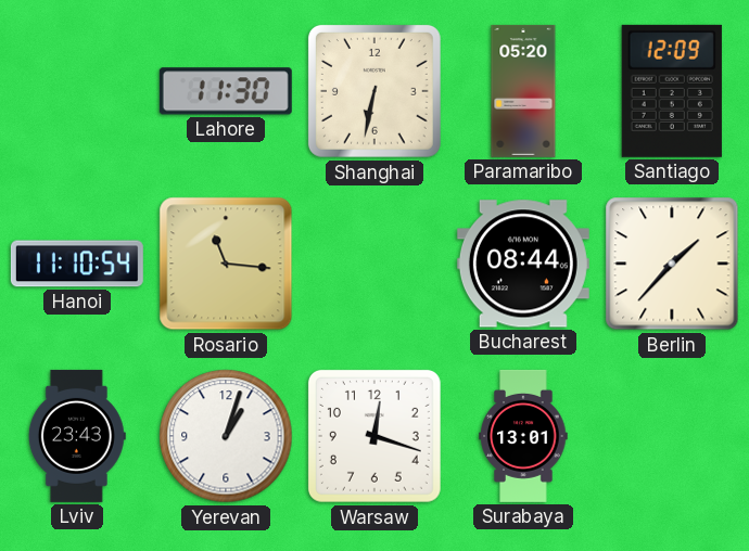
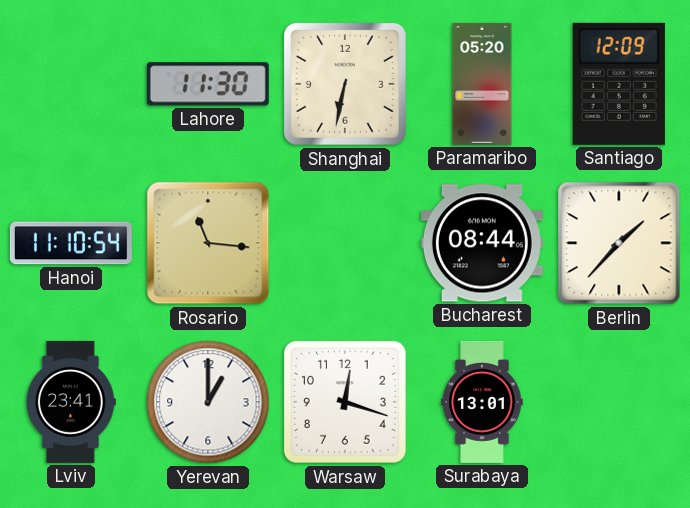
Lviv: 23:43 -> 23:41 (71, 402)
Yerevan: 1:03 -> 1:00 (208, 402)
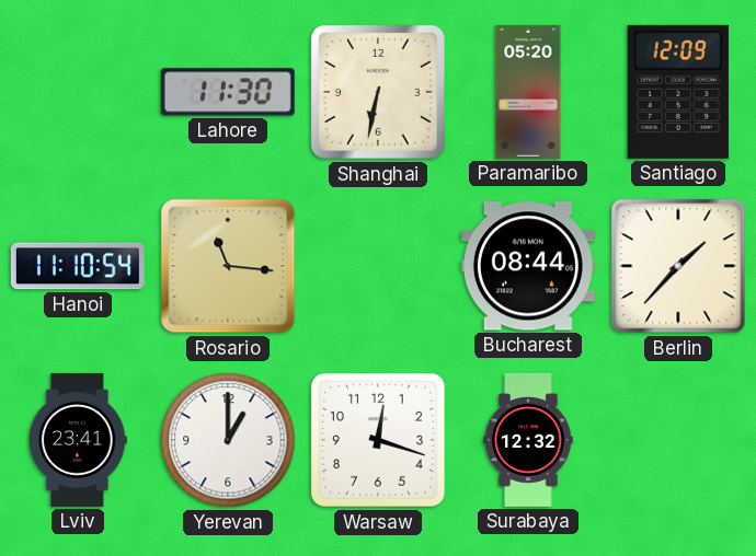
Surabaya: 13:01 -> 12:32 (528, 440)
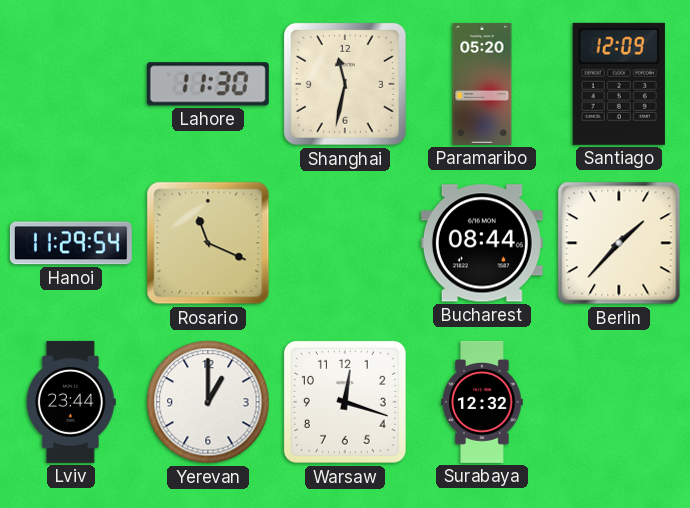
Shanghai: 6:32 -> 11:32 (345, 84)
Hanoi: 11:10 -> 11:29 (71, 243)
Rosario: 11:16 -> 11:19 (208, 243)
Lviv: 23:41 -> 23:44 (71, 402)
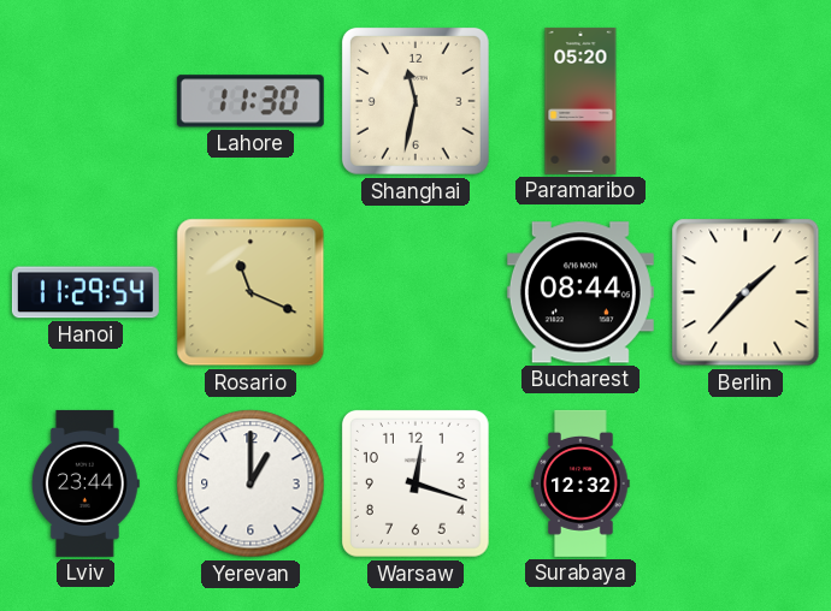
Santiago: 12:09 -> none (619, 84)
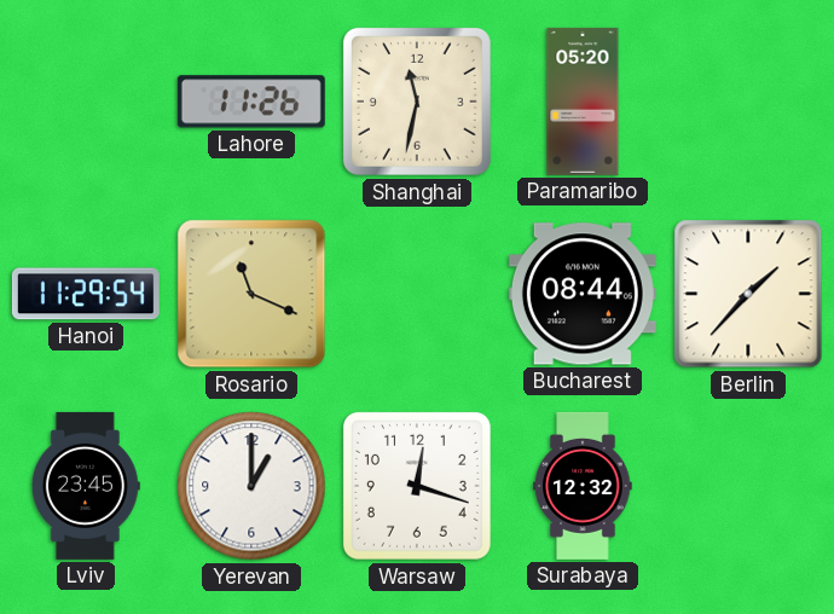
Lahore: 11:30 -> 11:26 (251, 102)
Lviv: 23:44 -> 23:45 (86, 486)
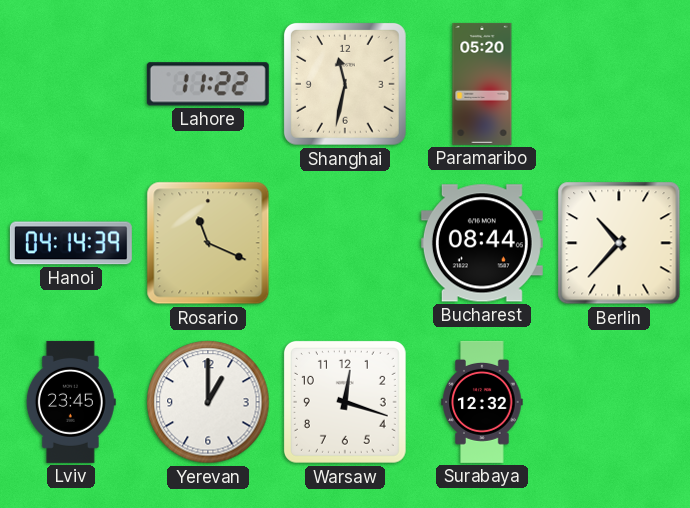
Lahore: 11:26 -> 11:22 (208, 84)
Hanoi: 11:29 -> 04:14 (71, 243)
Berlin: 1:37 -> 10:37 (619, 243)
